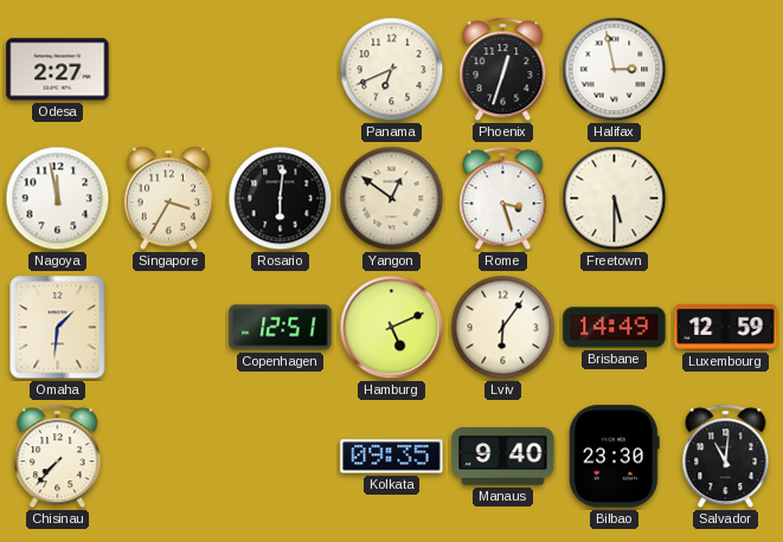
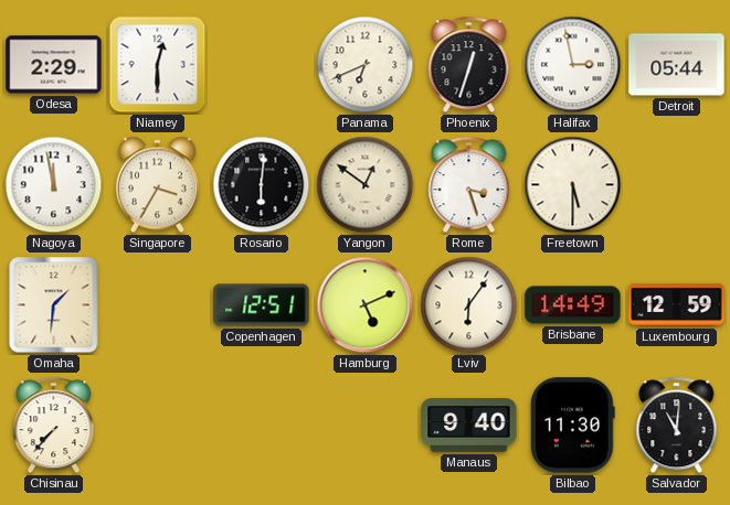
Odesa: 2:27 -> 2:29 (54, 65)
Niamey: none -> 12:30 (158, 65)
Detroit: none -> 05:44 (677, 65)
Kolkata: 09:35 -> none (392, 457)
Bilbao: 23:30 -> 11:30 (573, 426)
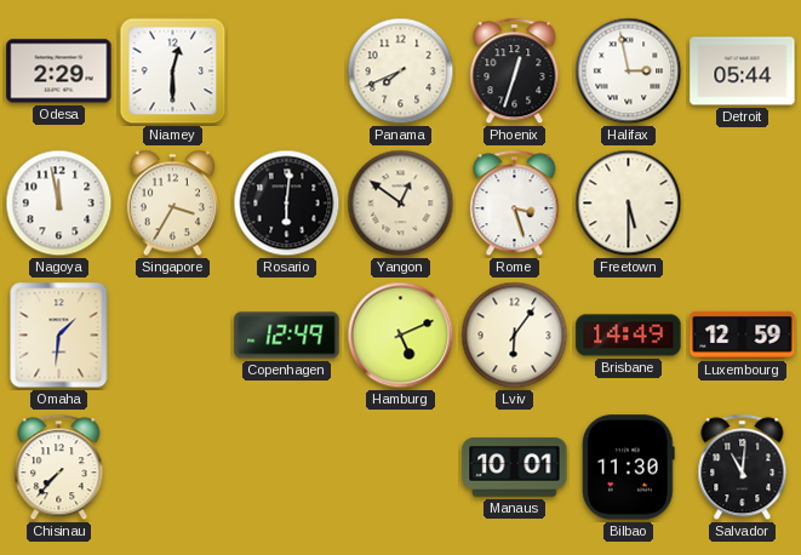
Panama: 6:41 -> 7:41 (401, 71)
Copenhagen: 12:51 -> 12:49 (287, 336)
Manaus: 9:40 -> 10:01 (515, 468)
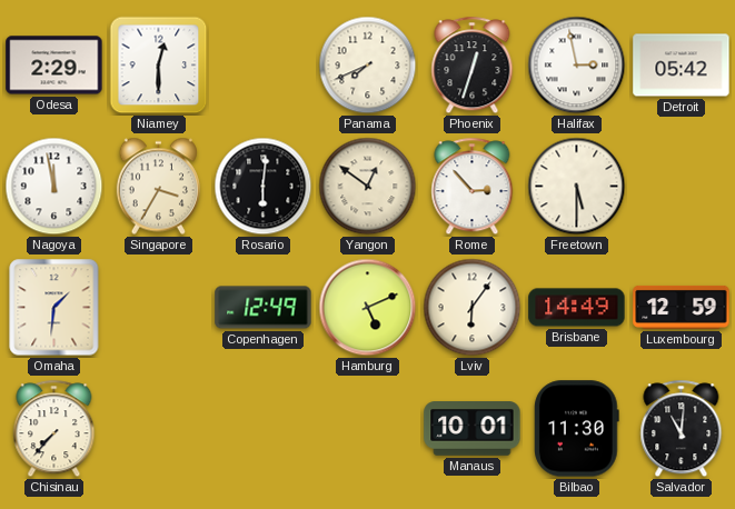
Detroit: 05:44 -> 05:42 (682, 66)
Rome: 3:27 -> 2:53 (473, 187)
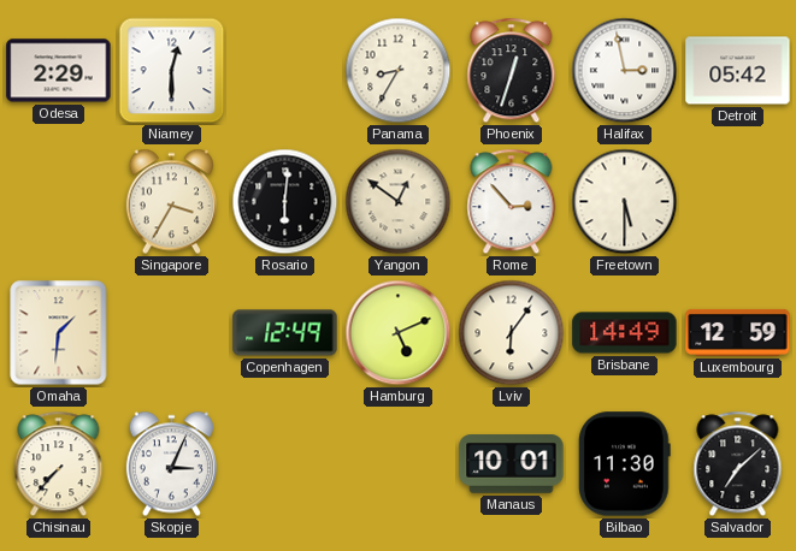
Panama: 7:41 -> 8:35 (399, 71)
Nagoya: 11:58 -> none (54, 187)
Skopje: none -> 3:04 (171, 464)
Salvador: 11:01 -> 7:08 (738, 464)
